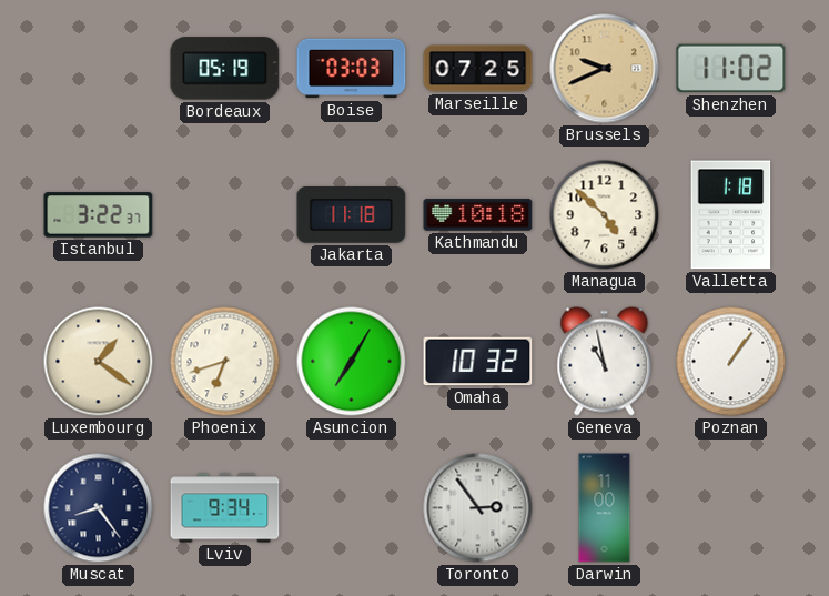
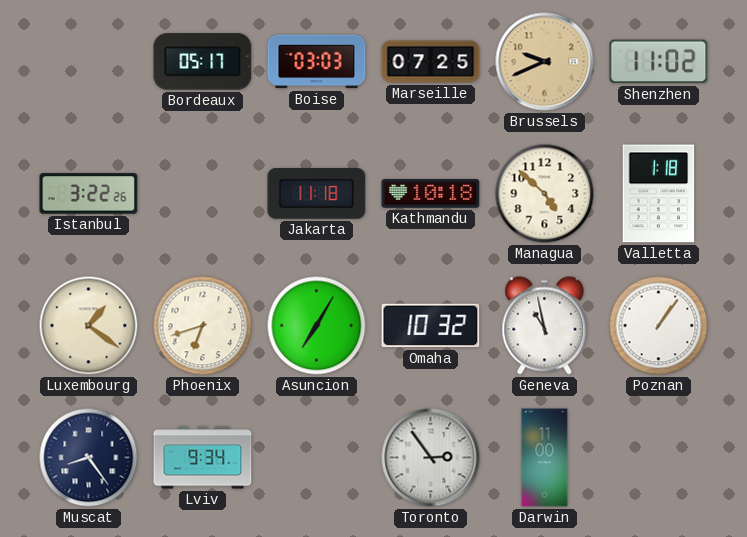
Bordeaux: 05:19 -> 05:17 (203, 62)
Istanbul: 3:22:37 -> 3:22:26 (89, 194)
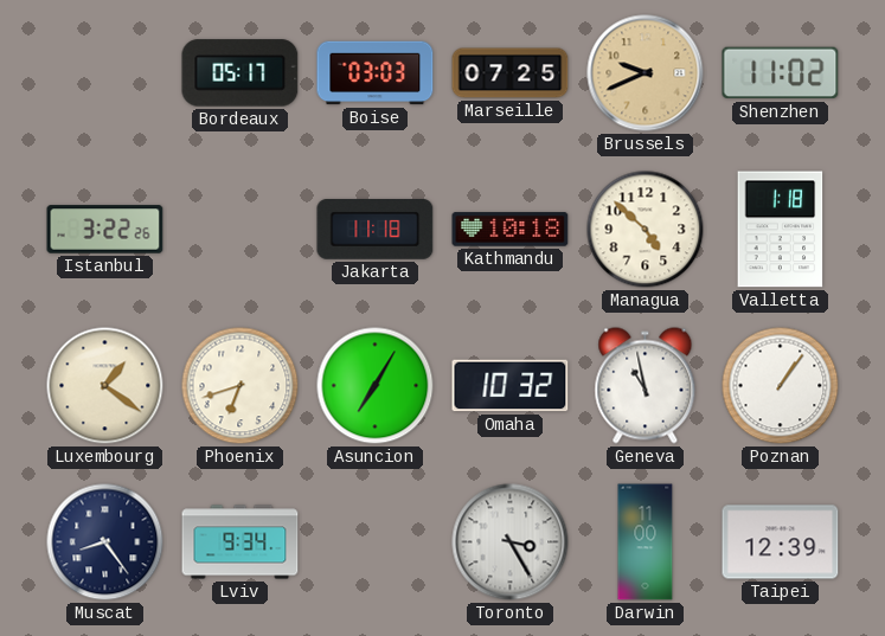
Toronto: 2:54 -> 3:25 (511, 542)
Taipei: none -> 12:39 (781, 542)
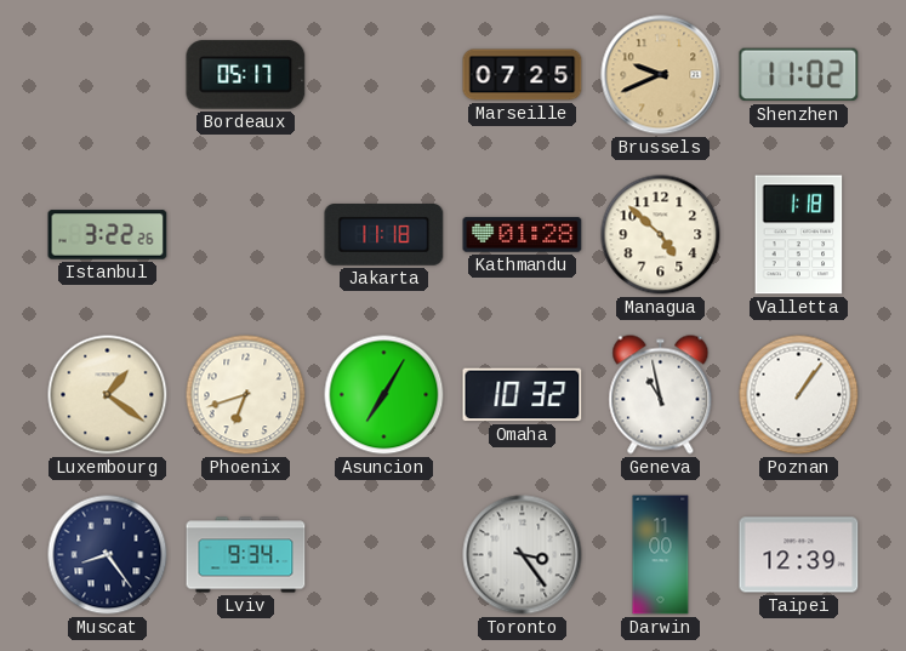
Boise: 03:03 -> none (376, 73)
Kathmandu: 10:18 -> 01:28 (523, 235)
Toronto: 3:25 -> 3:24 (523, 555)
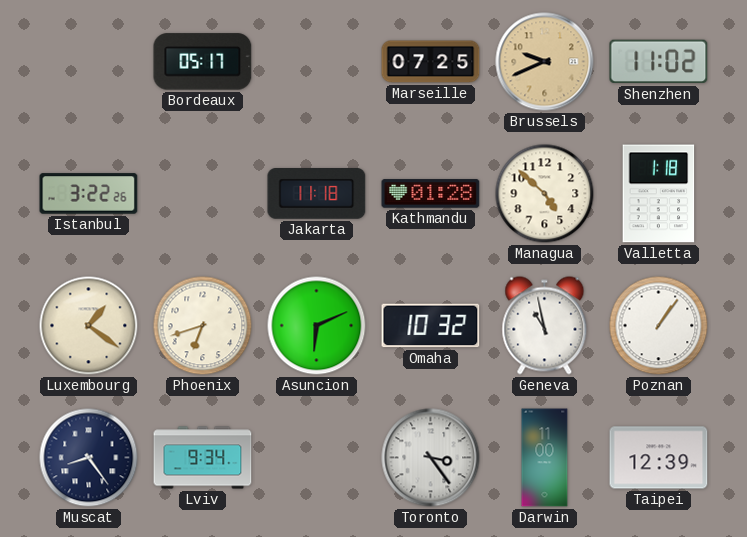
Asuncion: 7:05 -> 6:11 (317, 326)
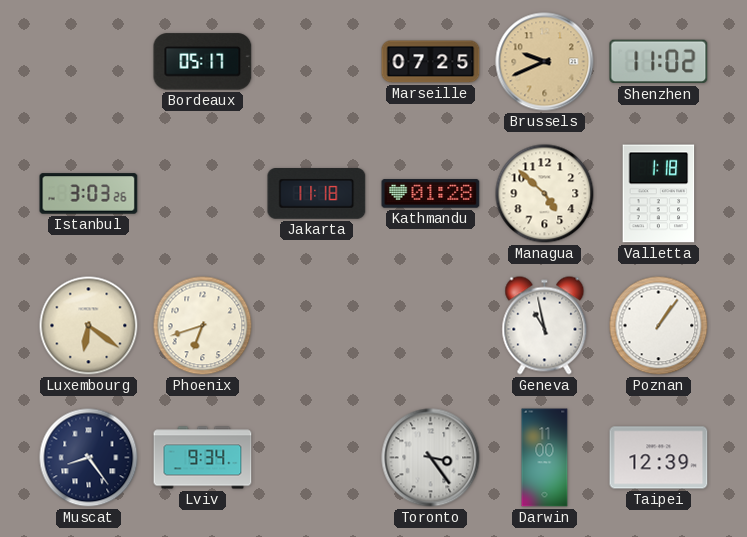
Istanbul: 3:22 -> 3:03 (89, 194)
Luxembourg: 1:21 -> 6:21 (89, 326)
Asuncion: 6:11 -> none (317, 326)
Omaha: 10:32 -> none (431, 326)
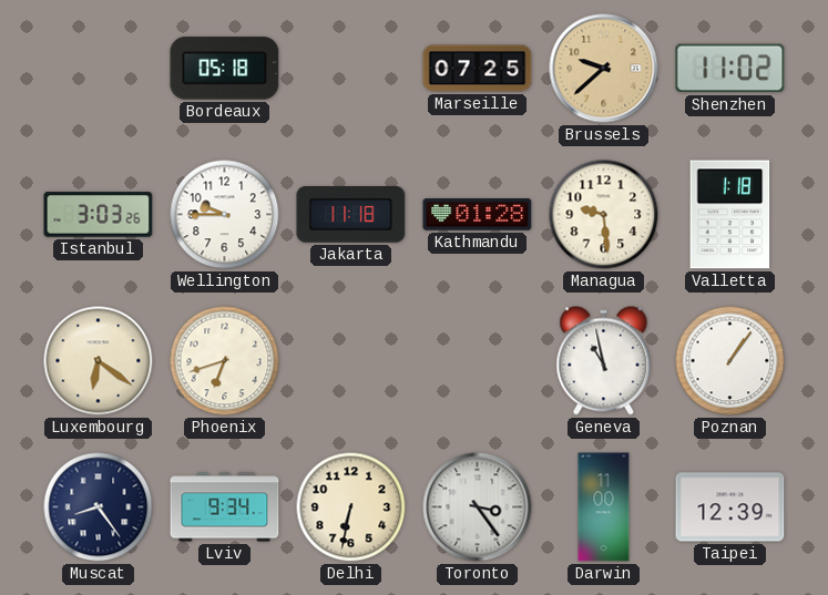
Bordeaux: 05:17 -> 05:18 (225, 69)
Brussels: 9:41 -> 9:38 (604, 69)
Wellington: none -> 9:45 (225, 215)
Managua: 4:52 -> 9:29 (604, 215)
Delhi: none -> 6:32 (351, 507)
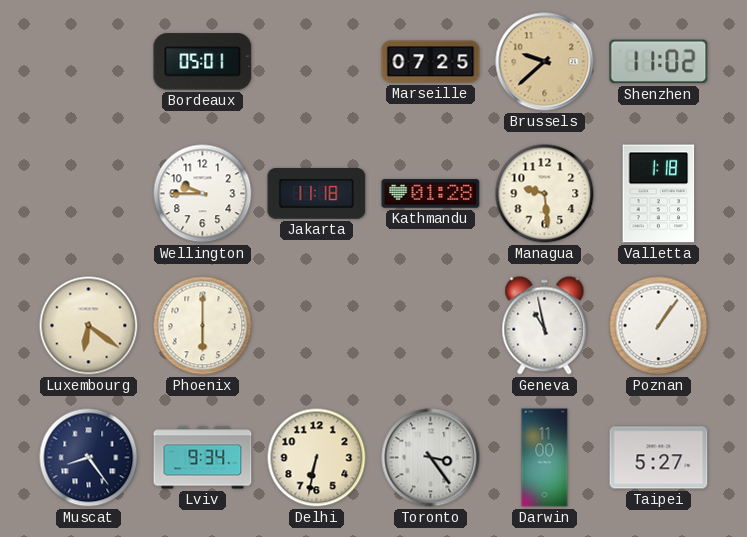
Bordeaux: 05:18 -> 05:01 (203, 62)
Istanbul: 3:03 -> none (99, 215)
Phoenix: 6:42 -> 6:00 (203, 326)
Taipei: 12:39 -> 5:27 (659, 458)
